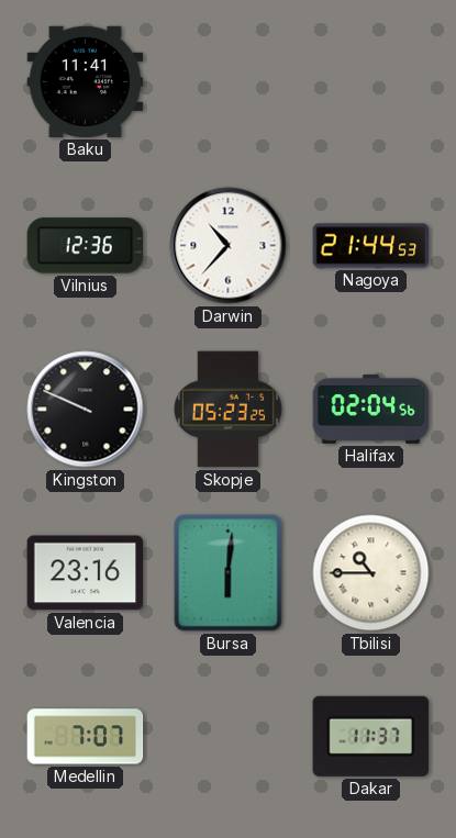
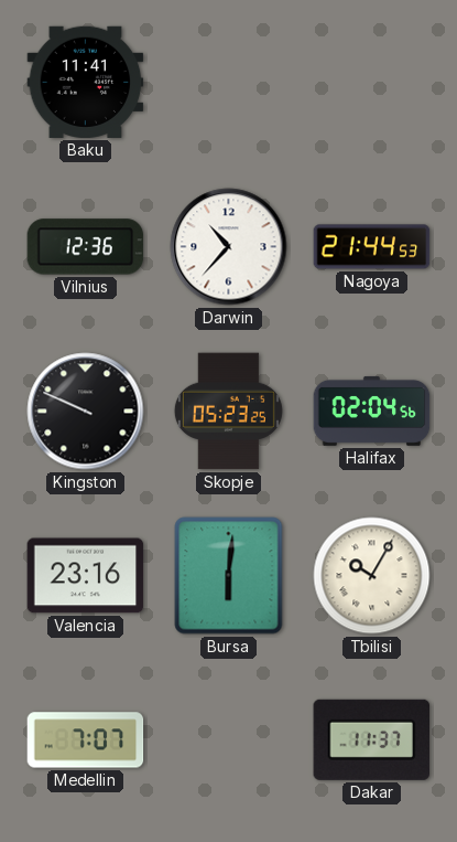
Tbilisi: 10:45 -> 10:05 (372, 576)
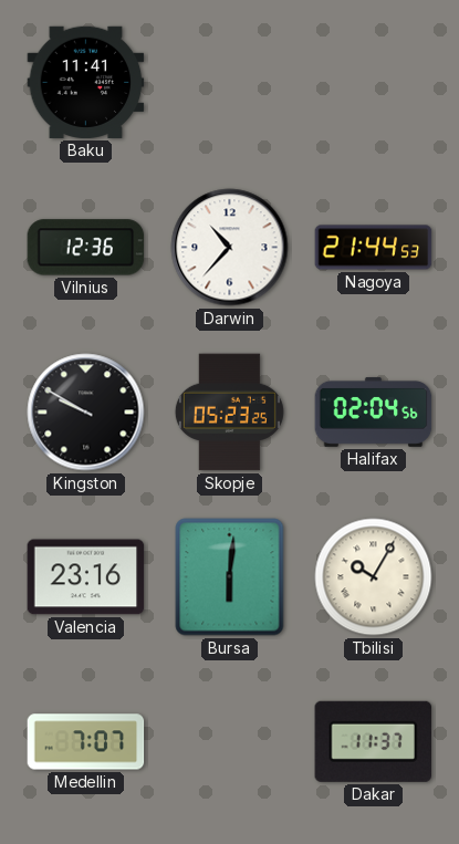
Kingston: 9:49 -> 9:50 (86, 413)
